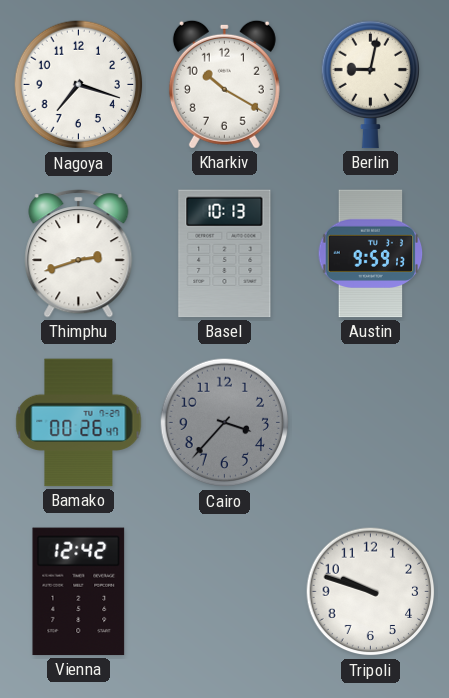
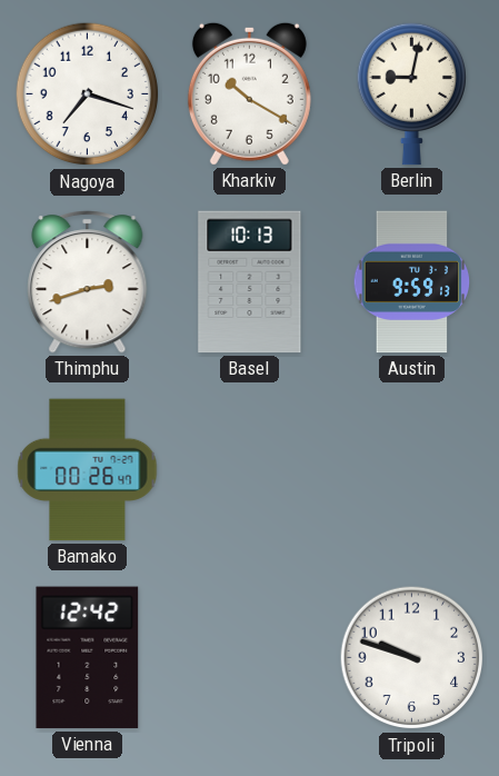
Cairo: 3:37 -> none (225, 423)
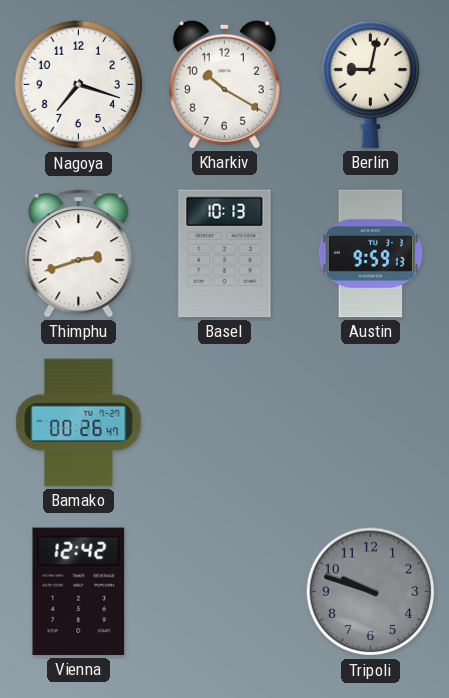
Tripoli dial: white -> grey (371, 592)
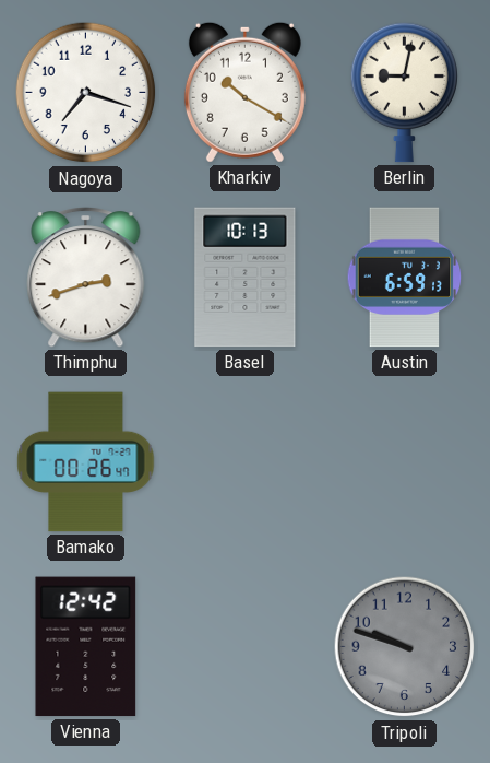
Austin: 9:59 -> 6:59 (405, 278)
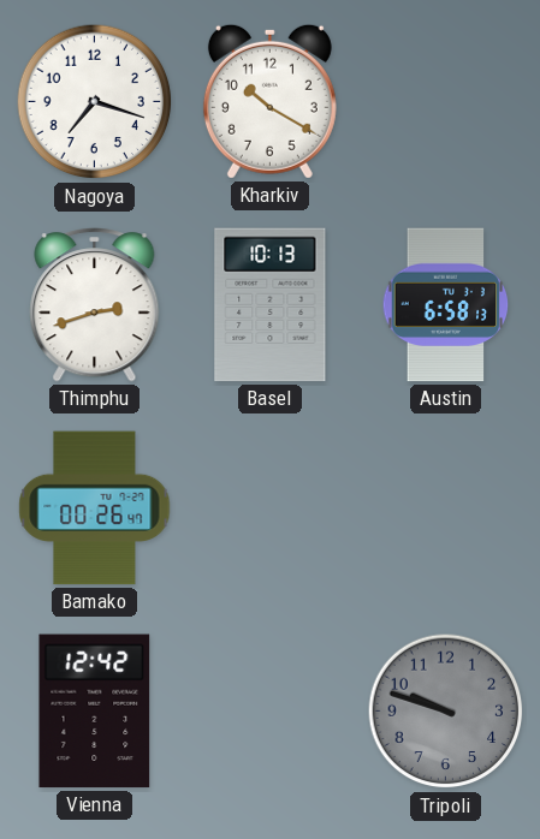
Berlin: 9:02 -> none (404, 92)
Austin: 6:59 -> 6:58 (446, 305)
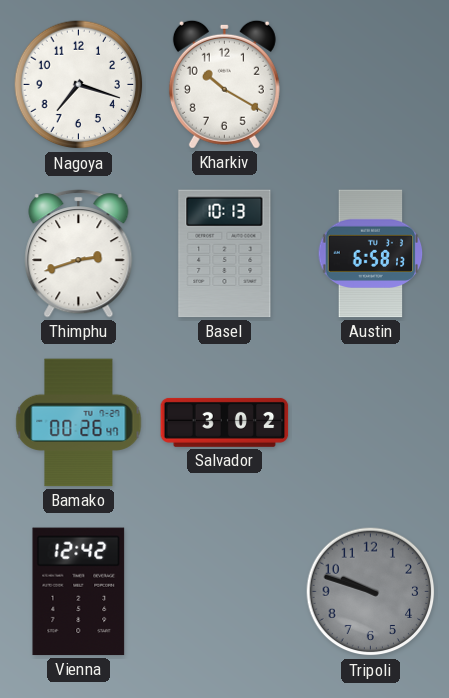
Salvador: none -> 3:02 (225, 422)
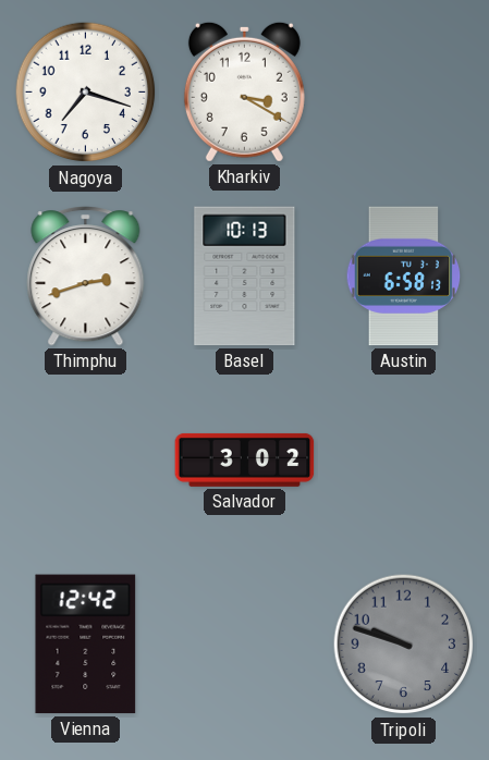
Kharkiv: 10:20 -> 3:20 (244, 91)
Bamako: 00:26 -> none (79, 423)
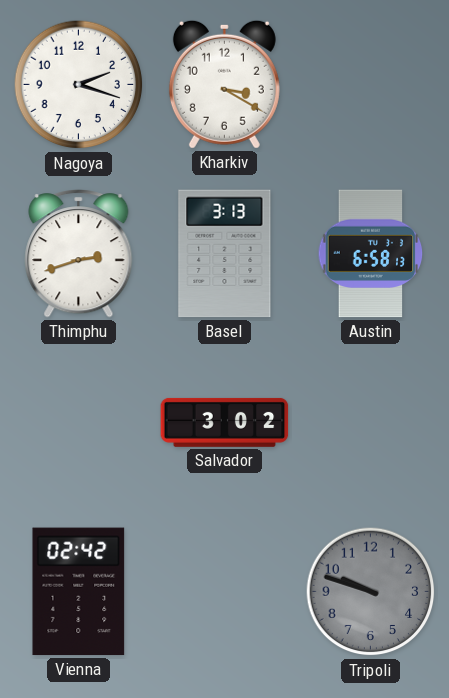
Nagoya: 7:18 -> 2:18 (79, 85)
Basel: 10:13 -> 3:13 (225, 254)
Vienna: 12:42 -> 02:42 (79, 592)
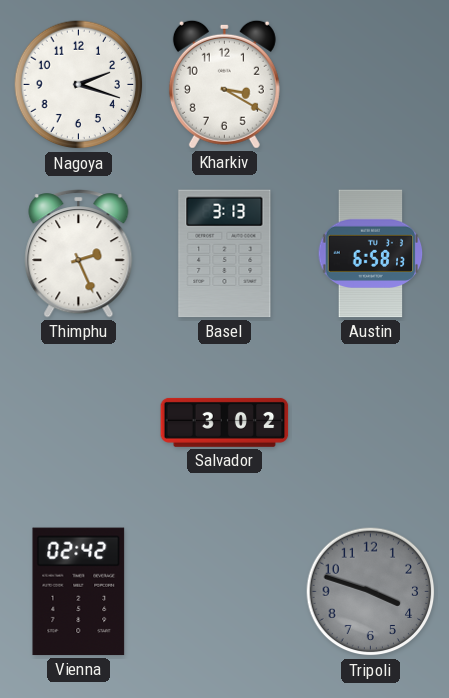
Thimphu: 2:42 -> 2:26 (79, 254)
Tripoli: 9:48 -> 3:48 (371, 592)
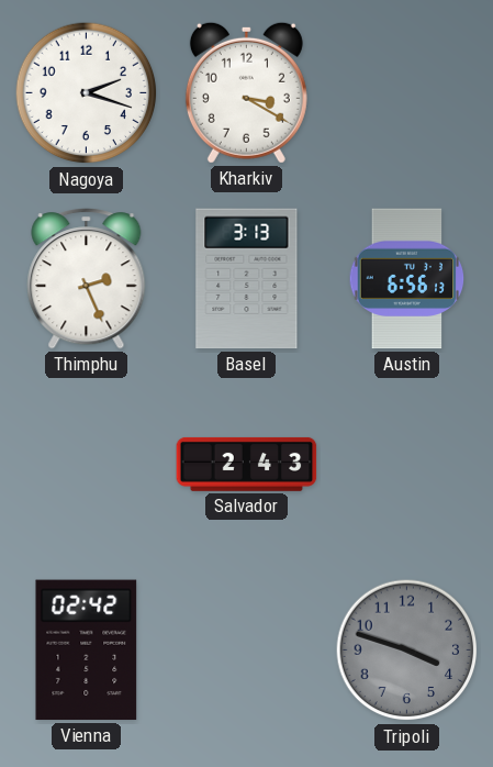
Austin: 6:58 -> 6:56 (407, 279)
Salvador: 3:02 -> 2:43 (247, 464)
